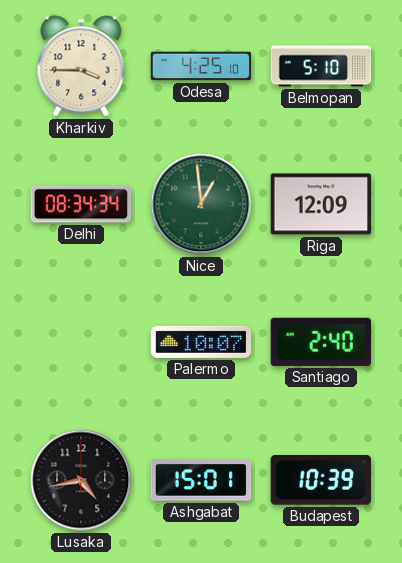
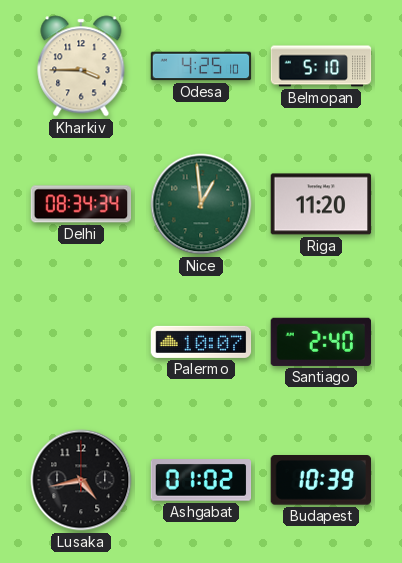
Riga: 12:09 -> 11:20 (321, 204)
Ashgabat: 15:01 -> 01:02 (201, 480)
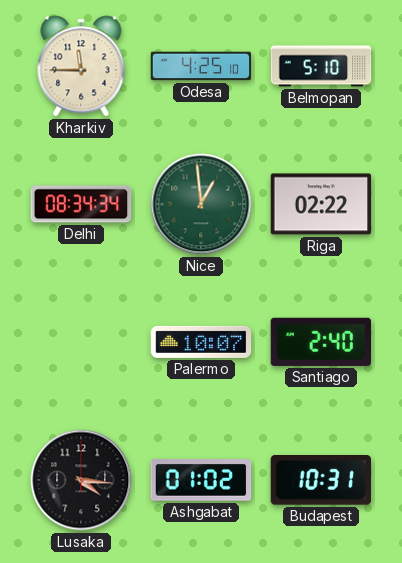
Kharkiv: 3:45 -> 11:45 (81, 66)
Riga: 11:20 -> 02:22 (321, 204)
Lusaka: 4:43 -> 4:16 (81, 480)
Budapest: 10:39 -> 10:31 (320, 481)
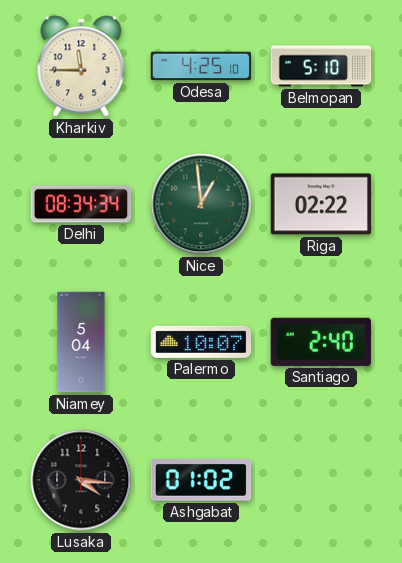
Niamey: none -> 5:04 (81, 342)
Budapest: 10:31 -> none (320, 481)
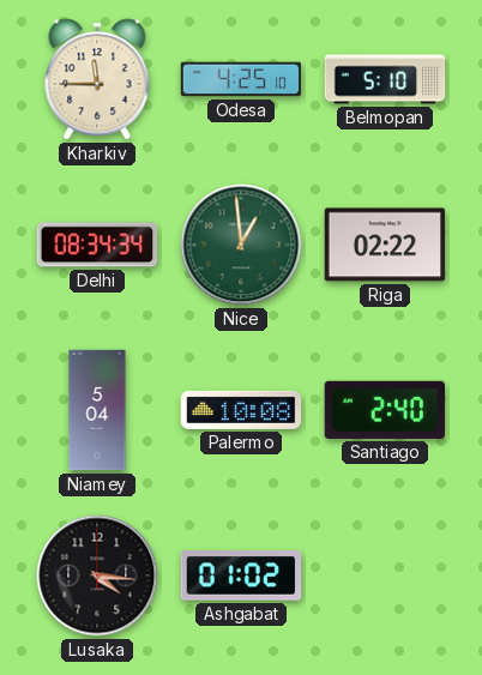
Palermo: 10:07 -> 10:08 (241, 410)
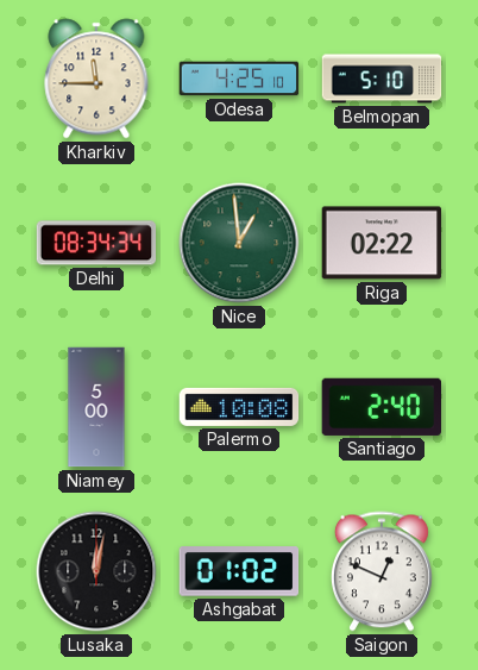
Niamey: 5:04 -> 5:00 (96, 407)
Lusaka: 4:16 -> 12:02 (96, 571)
Saigon: none -> 12:49 (382, 571)
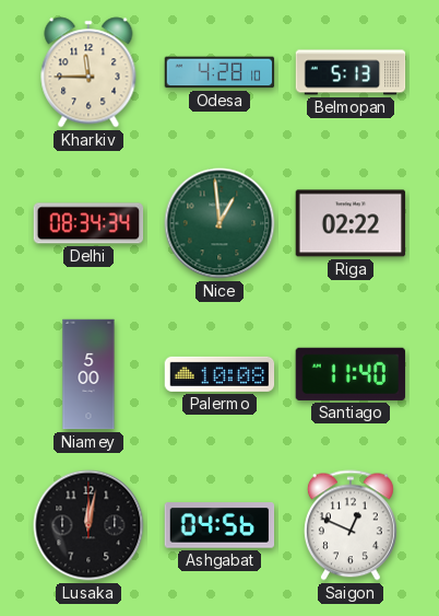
Odesa: 4:25 -> 4:28 (220, 72)
Belmopan: 5:10 -> 5:13 (351, 72)
Santiago: 2:40 -> 11:40 (349, 374)
Ashgabat: 01:02 -> 04:56 (220, 525)
